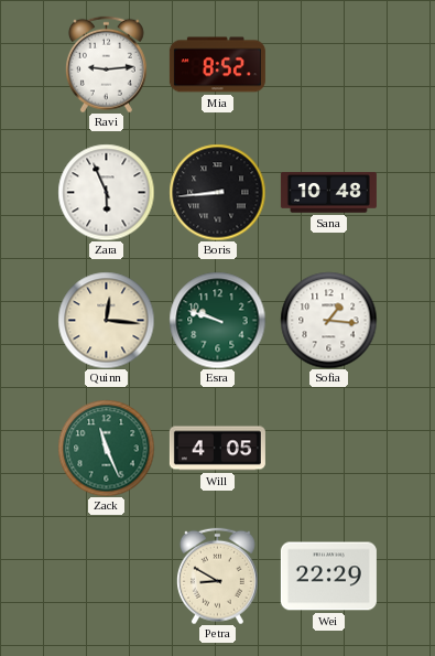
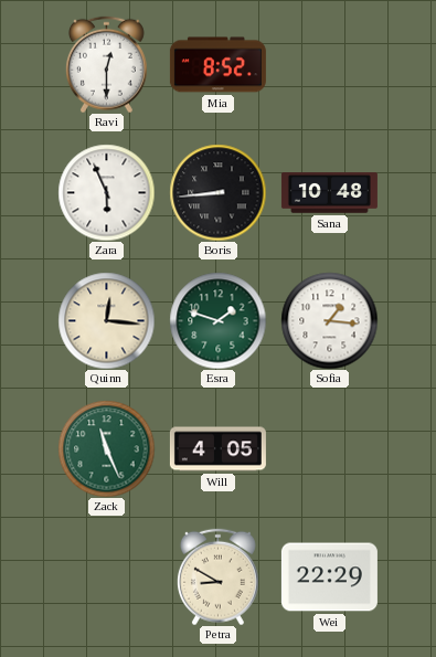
Ravi: 9:14 -> 12:30 (106, 64)
Esra: 9:48 -> 1:48 (217, 320)
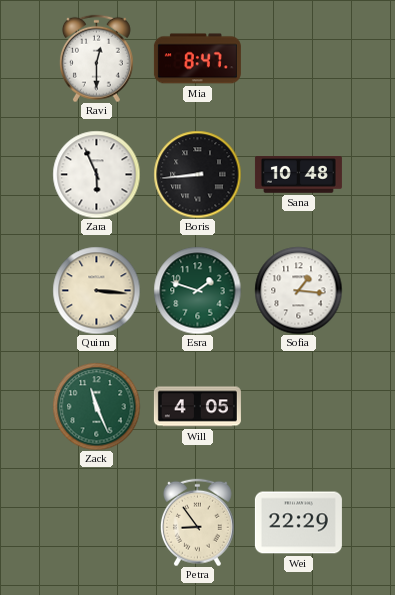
Mia: 8:52 -> 8:47 (197, 59)
Quinn: 12:16 -> 3:16 (96, 290)
Petra: 8:50 -> 8:54 (197, 522)
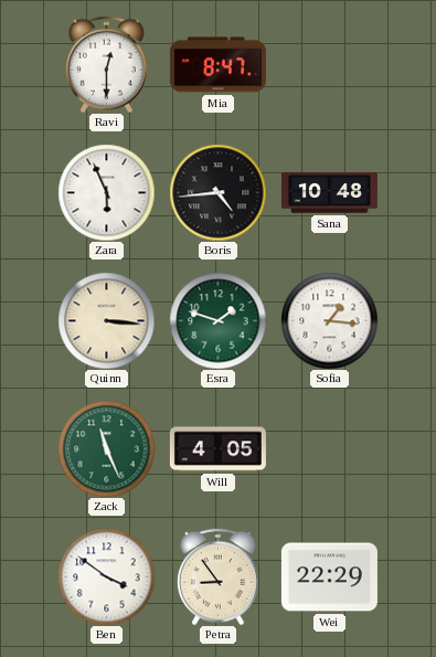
Boris: 8:44 -> 4:44 (217, 192)
Ben: none -> 3:51 (106, 576)
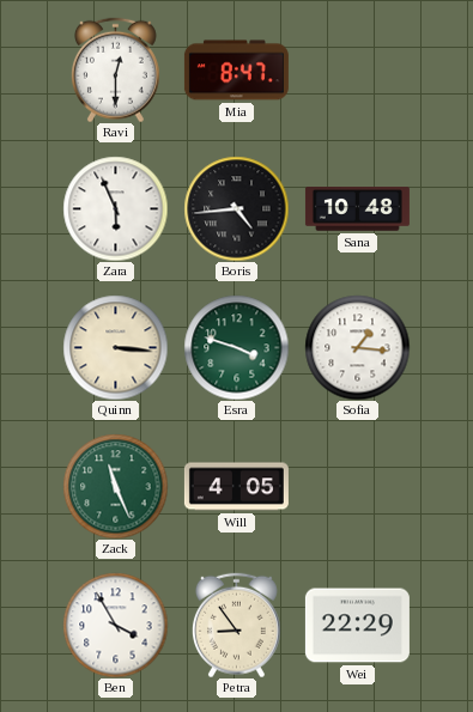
Esra: 1:48 -> 3:48 (236, 347)
Ben: 3:51 -> 3:55 (115, 625)
